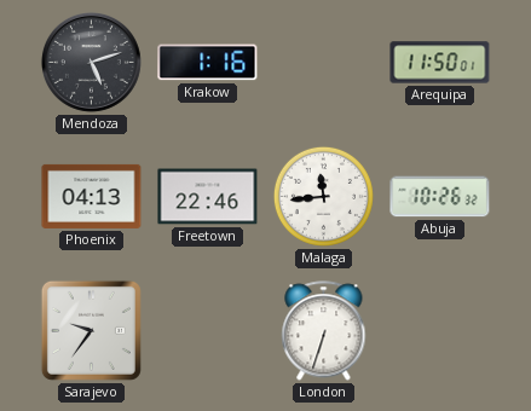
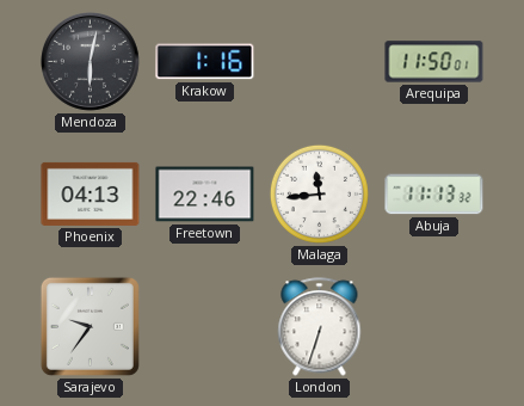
Mendoza: 5:12 -> 6:02 (90, 61)
Abuja: 10:26 -> 11:13 (434, 195)
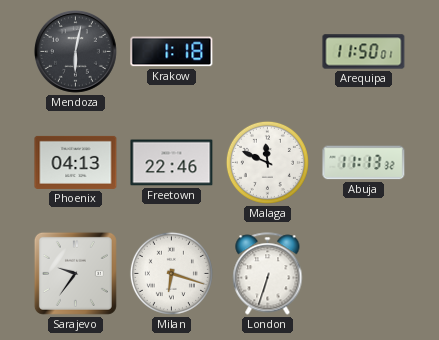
Krakow: 1:16 -> 1:18 (172, 52)
Malaga: 11:44 -> 11:49 (267, 162)
Milan: none -> 6:18 (171, 273)
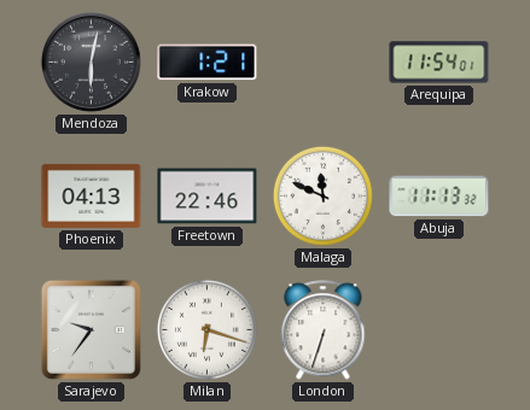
Krakow: 1:18 -> 1:21 (208, 63)
Arequipa: 11:50 -> 11:54 (439, 63)
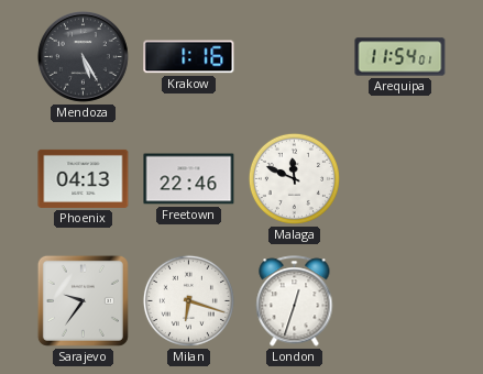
Mendoza: 6:02 -> 5:25 (83, 56)
Krakow: 1:21 -> 1:16 (189, 57)
Abuja: 11:13 -> none (439, 197)
London: 6:33 -> 12:33 (295, 301)
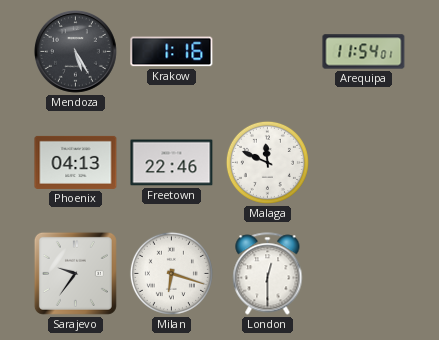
London: 12:33 -> 12:30 (268, 274)
